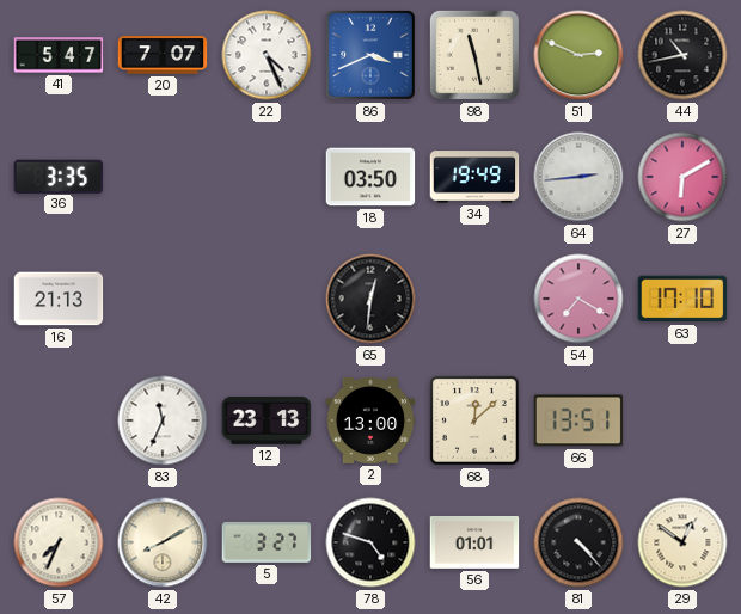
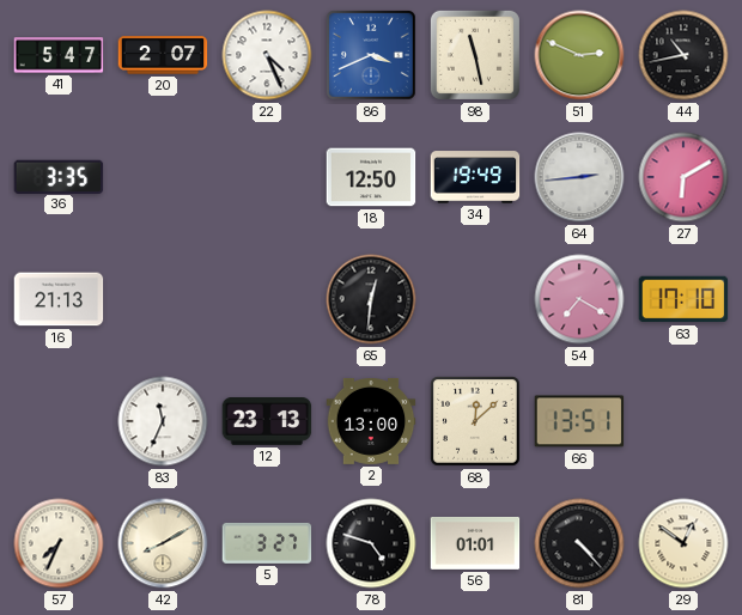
20: 7:07 -> 2:07 (163, 55)
18: 03:50 -> 12:50 (371, 177)
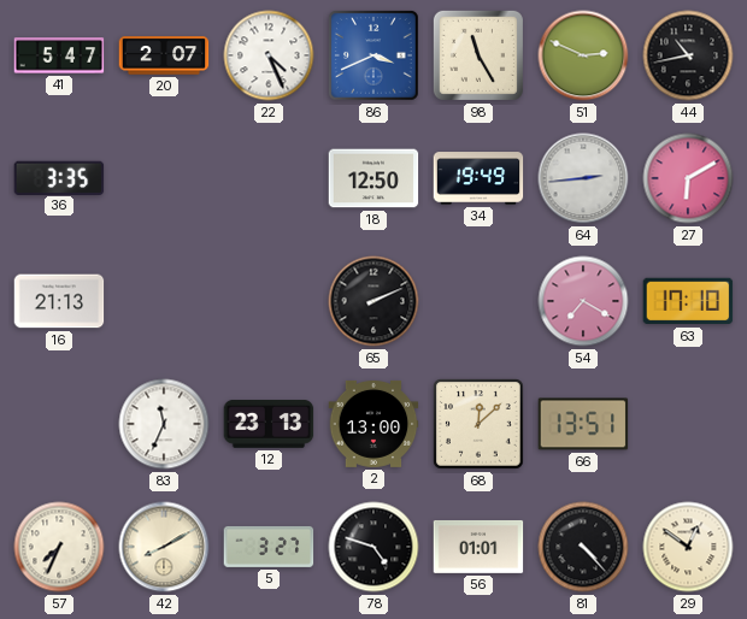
98: 11:28 -> 11:25 (478, 55)
65: 12:31 -> 2:11 (373, 301)
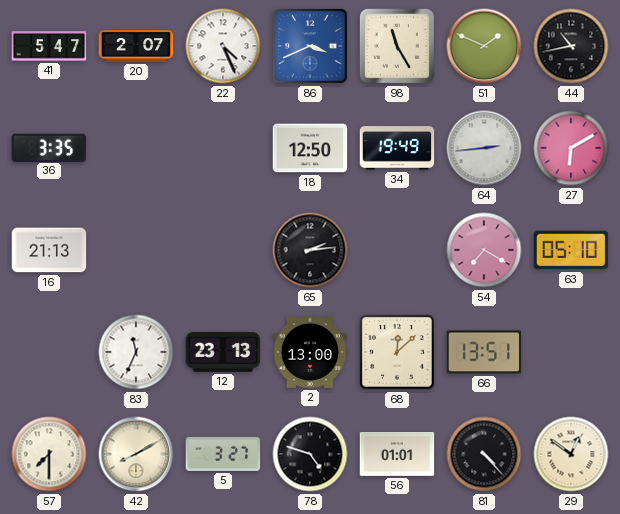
51: 2:49 -> 1:49 (484, 46)
65: 2:11 -> 2:14 (310, 250)
63: 17:10 -> 05:10 (571, 250)
57: 7:34 -> 7:30 (49, 454)
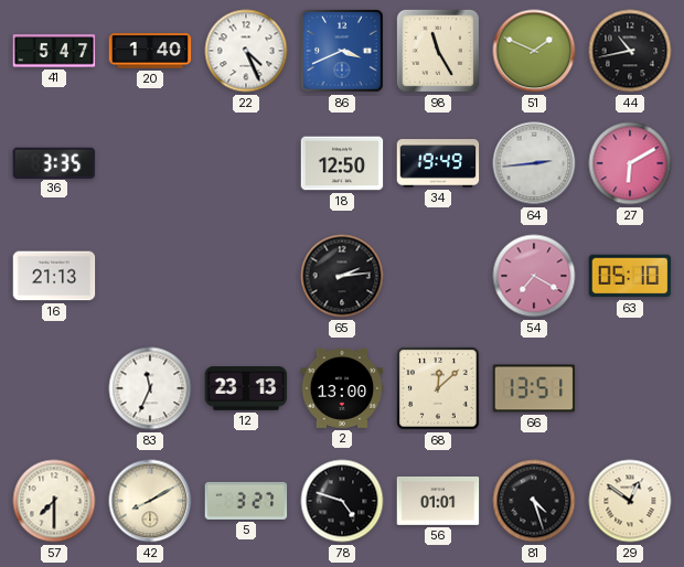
20: 2:07 -> 1:40 (150, 51)
81: 4:23 -> 4:27 (534, 501)
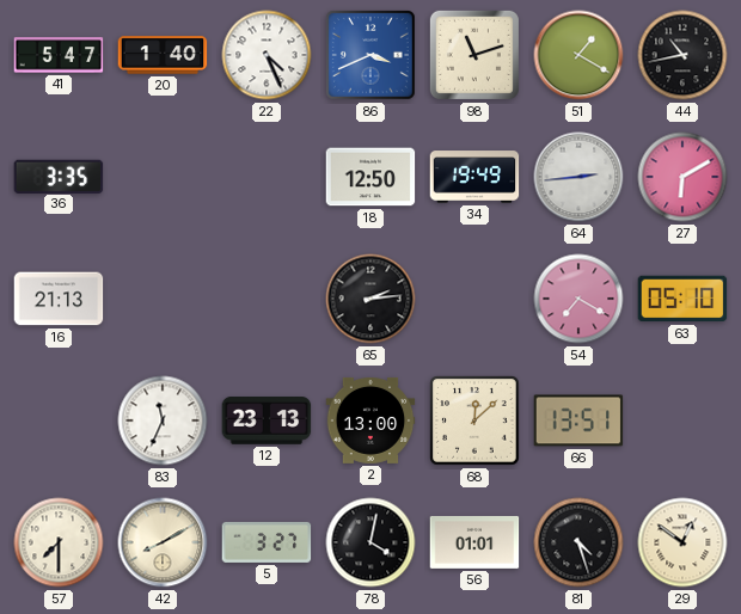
98: 11:25 -> 11:12 (474, 55)
51: 1:49 -> 1:20 (578, 55)
78: 4:48 -> 4:02 (370, 542)
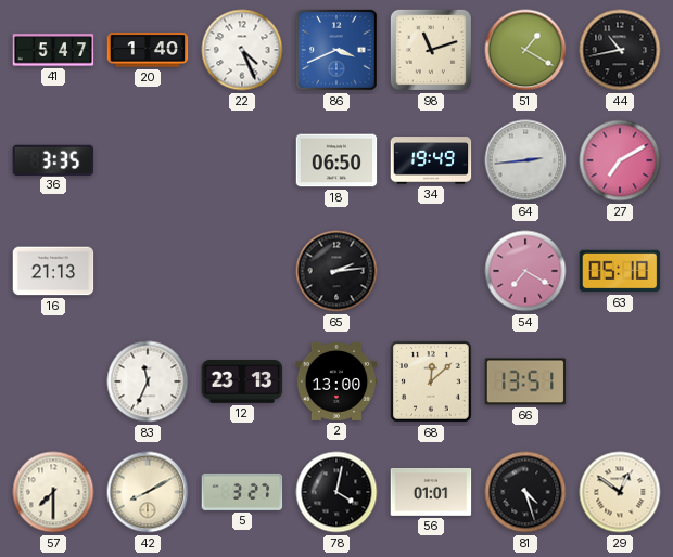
18: 12:50 -> 06:50 (336, 160)
27: 6:10 -> 7:10 (620, 160)
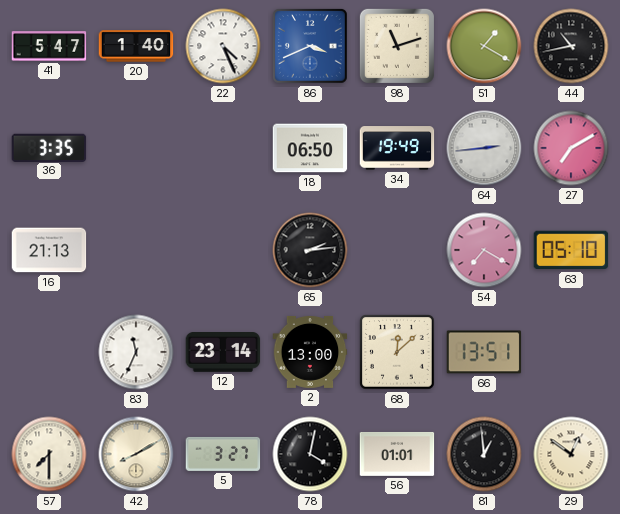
12: 23:13 -> 23:14 (223, 353)
81: 4:27 -> 12:59 (484, 454)
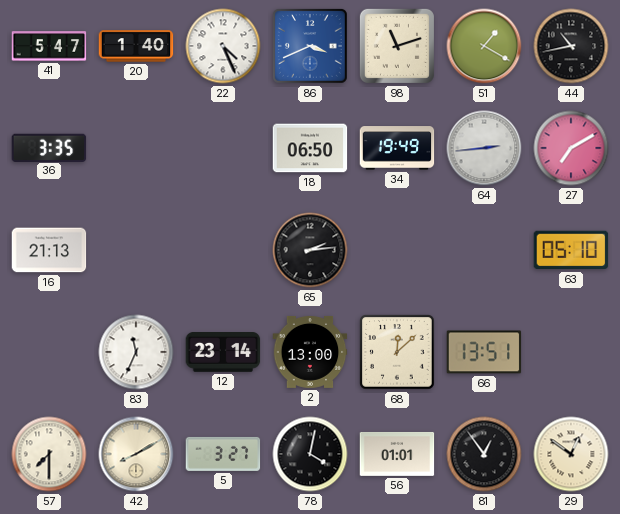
54: 7:20 -> none (484, 250)
81: 12:59 -> 12:54 (484, 454)
